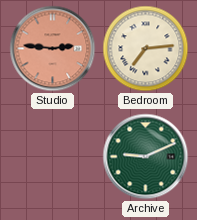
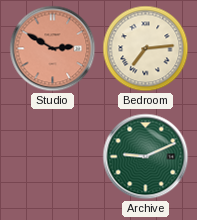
Studio: 2:46 -> 2:50 (53, 49)
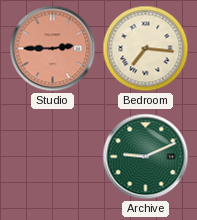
Studio: 2:50 -> 2:45 (53, 49)
Bedroom: 7:14 -> 7:16 (146, 49)
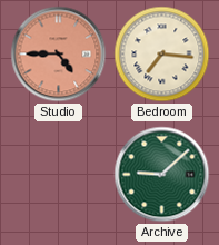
Studio: 2:45 -> 4:45 (59, 55)
Archive: 9:11 -> 9:08 (162, 175)
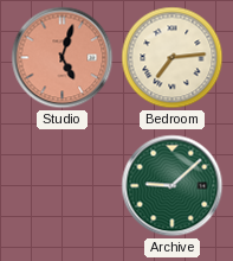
Studio: 4:45 -> 5:03 (63, 58)
Bedroom: 7:16 -> 7:14 (173, 58)
